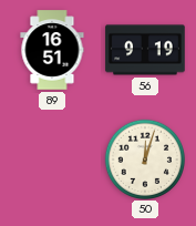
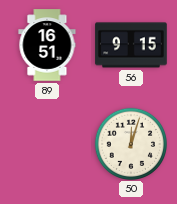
56: 9:19 -> 9:15 (131, 45)
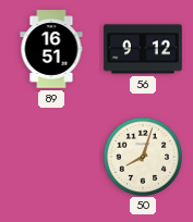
56: 9:15 -> 9:12 (143, 49)
50: 12:03 -> 8:03 (142, 156)
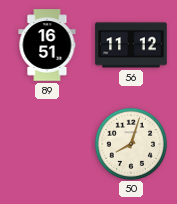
56: 9:12 -> 11:12 (131, 45)
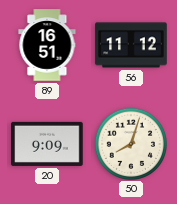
20: none -> 9:09 (47, 144)
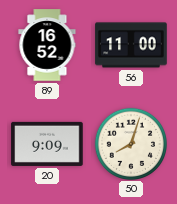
89: 16:51 -> 16:52 (47, 45)
56: 11:12 -> 11:00 (131, 45)
